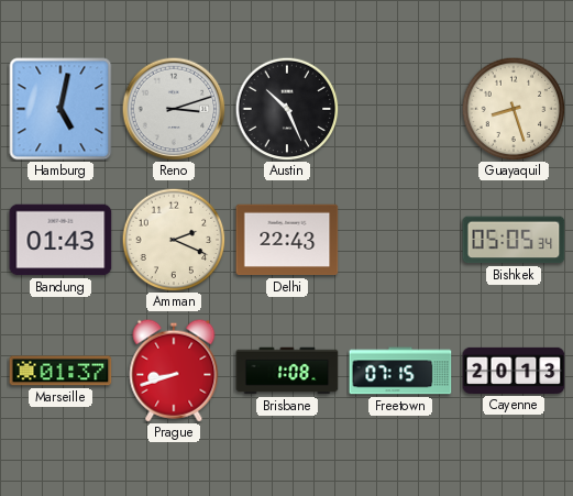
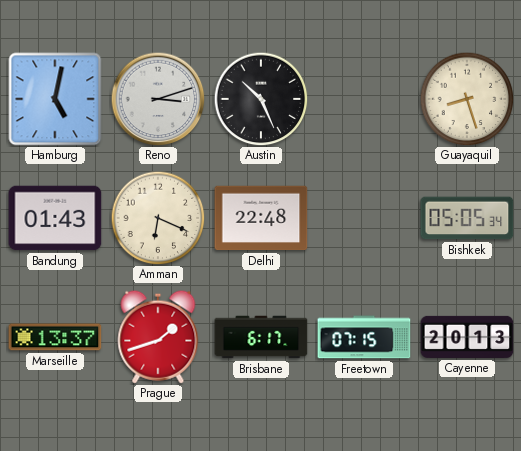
Amman: 2:19 -> 6:19 (158, 218)
Delhi: 22:43 -> 22:48 (261, 218)
Marseille: 01:37 -> 13:37 (55, 337)
Prague: 8:42 -> 1:42 (158, 337)
Brisbane: 1:08 -> 6:17 (261, 337)
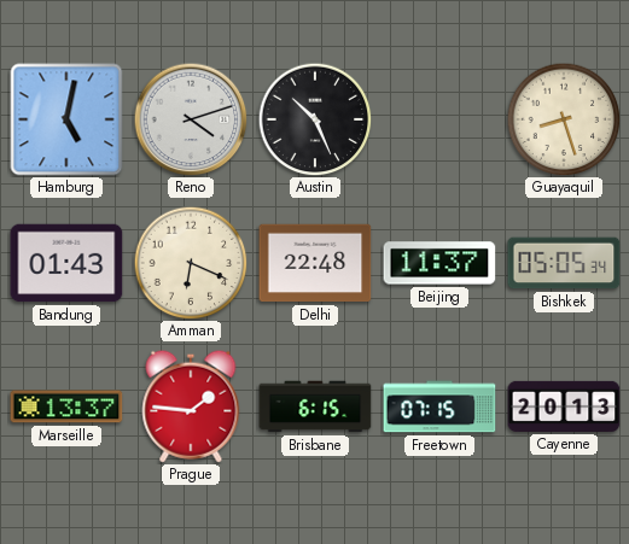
Reno: 3:12 -> 4:12 (191, 119)
Beijing: none -> 11:37 (439, 263)
Prague: 1:42 -> 1:46 (191, 406)
Brisbane: 6:17 -> 6:15 (315, 406)
